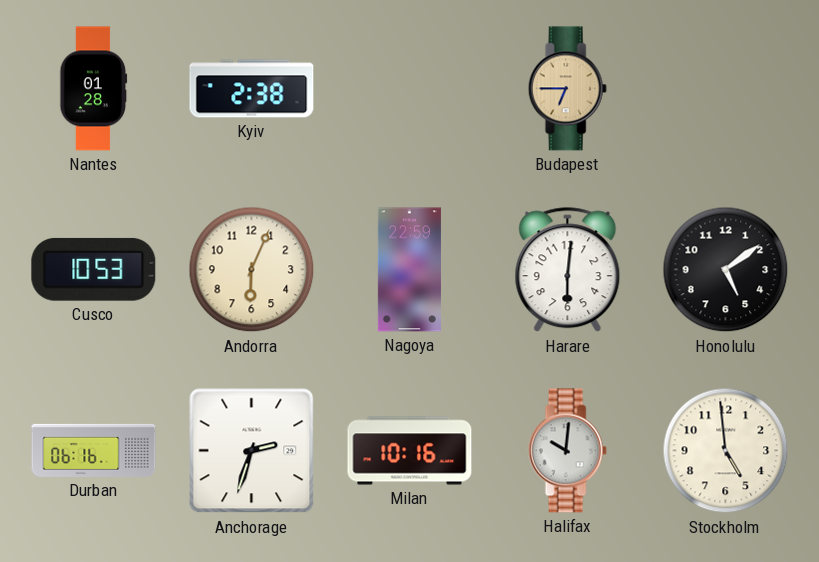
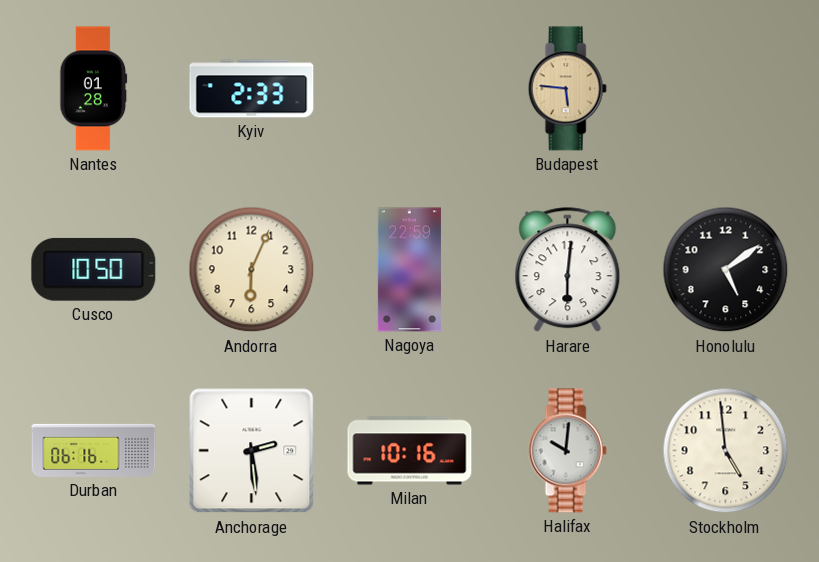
Kyiv: 2:38 -> 2:33 (252, 89)
Budapest: 6:45 -> 5:46 (567, 89)
Cusco: 10:53 -> 10:50 (94, 269)
Anchorage: 2:33 -> 2:29 (252, 451)
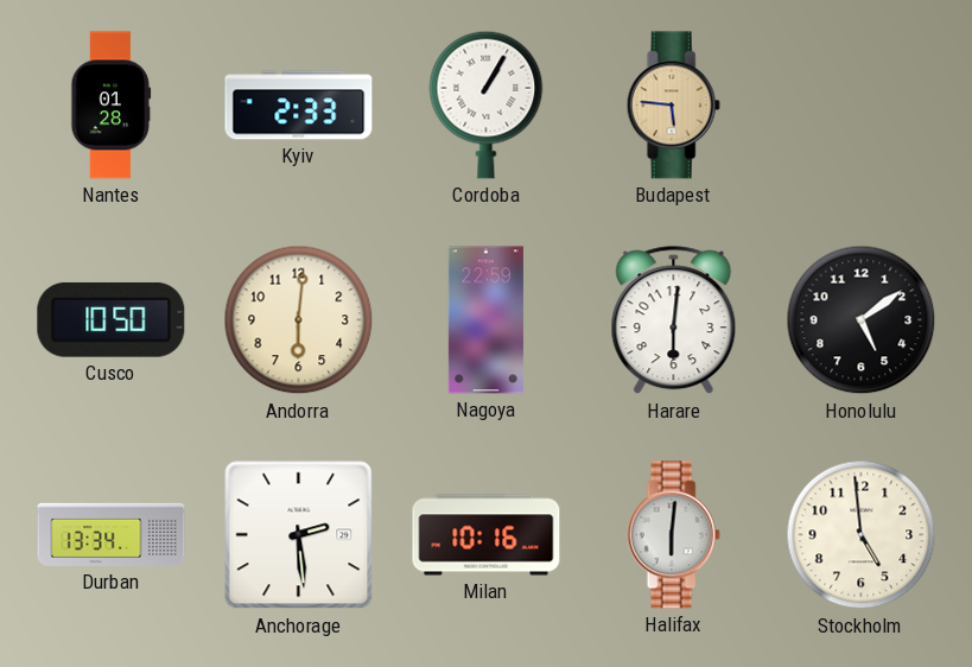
Cordoba: none -> 1:05 (487, 104)
Andorra: 6:04 -> 6:01 (299, 320)
Durban: 06:16 -> 13:34 (112, 534)
Halifax: 10:01 -> 6:01 (673, 535)
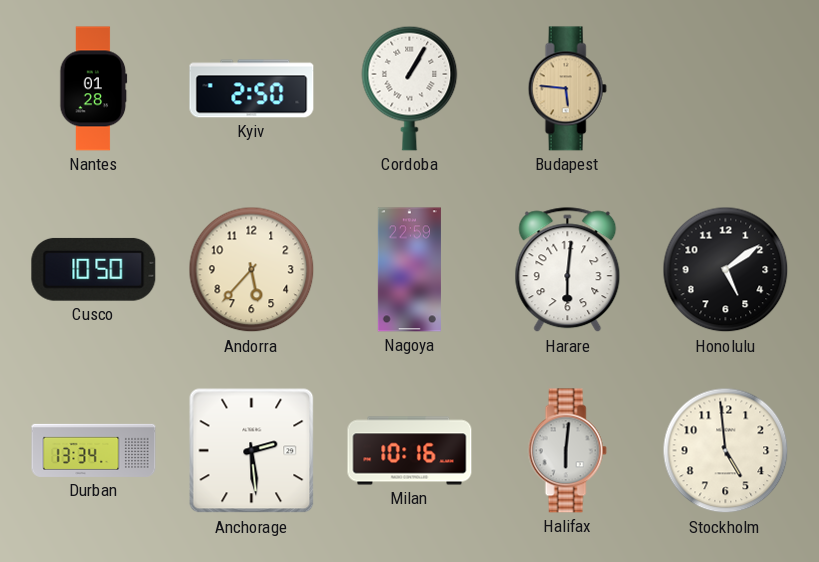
Kyiv: 2:33 -> 2:50 (252, 89)
Andorra: 6:01 -> 5:37 (252, 270)
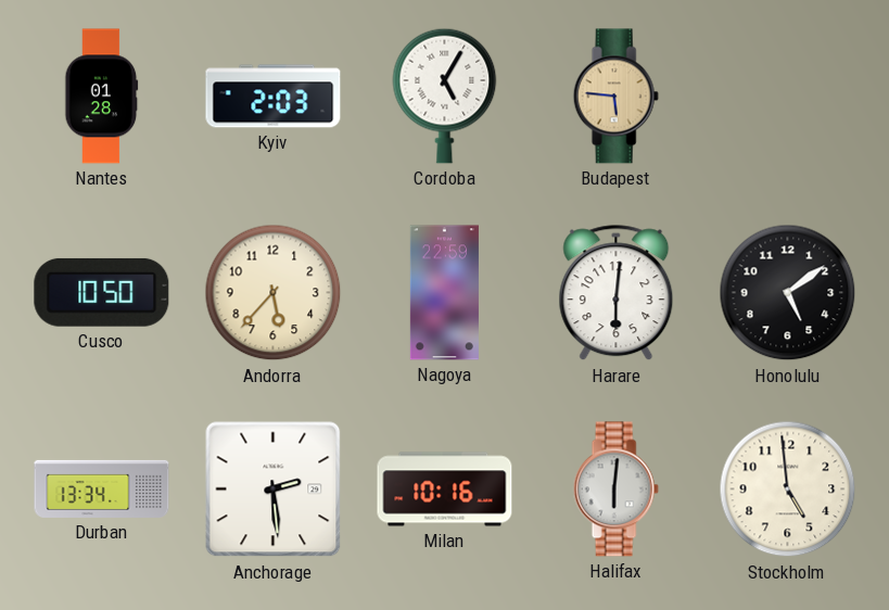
Kyiv: 2:50 -> 2:03 (274, 97)
Cordoba: 1:05 -> 5:05 (445, 96)
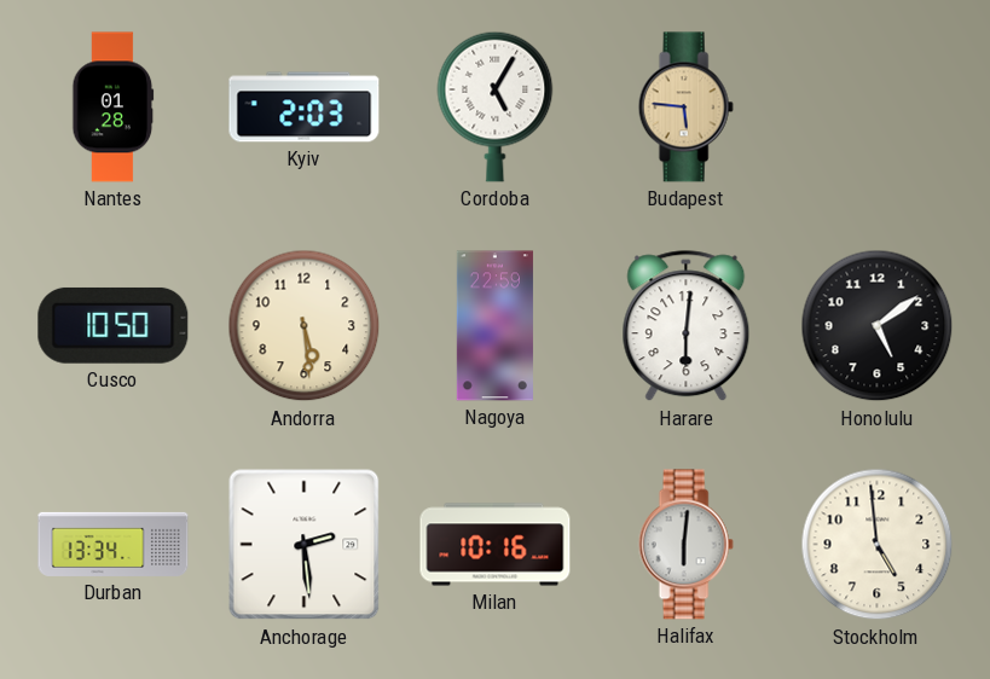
Andorra: 5:37 -> 5:29 (305, 326)
